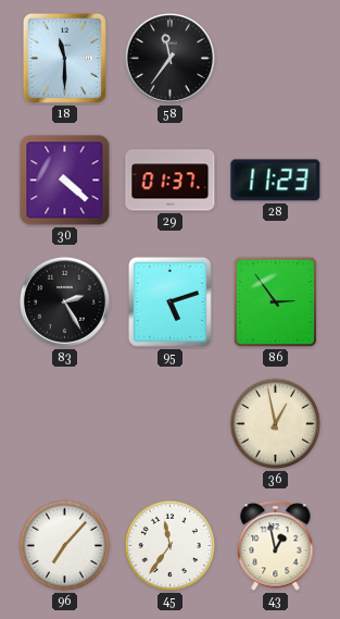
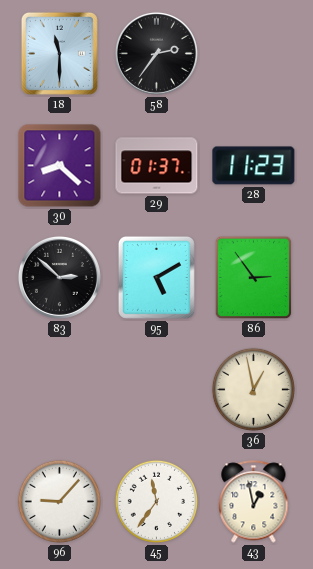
58: 11:36 -> 2:36 (156, 53)
30: 4:22 -> 8:22 (60, 166)
83: 2:25 -> 2:52 (59, 277)
95: 5:12 -> 5:10 (156, 277)
96: 7:07 -> 9:07 (59, 501)
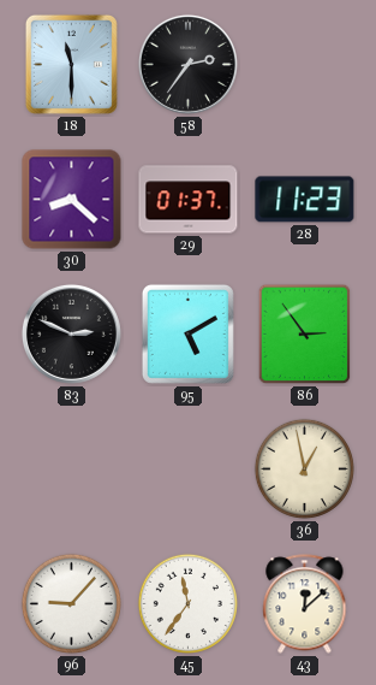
83: 2:52 -> 2:49 (71, 333)
43: 12:58 -> 12:08 (305, 604)
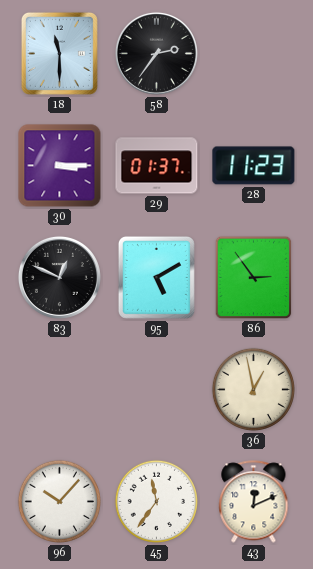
30: 8:22 -> 3:15 (60, 166)
83: 2:49 -> 12:49 (59, 277)
96: 9:07 -> 10:07 (59, 501)
43: 12:08 -> 12:11 (254, 502)
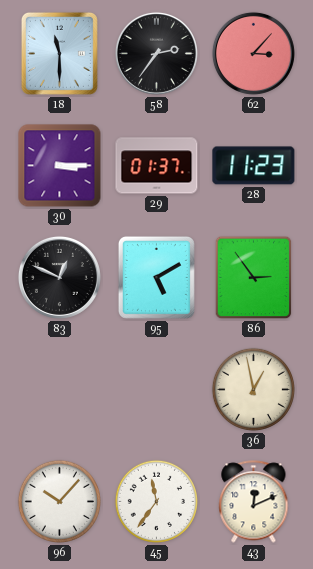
62: none -> 3:07 (253, 53)
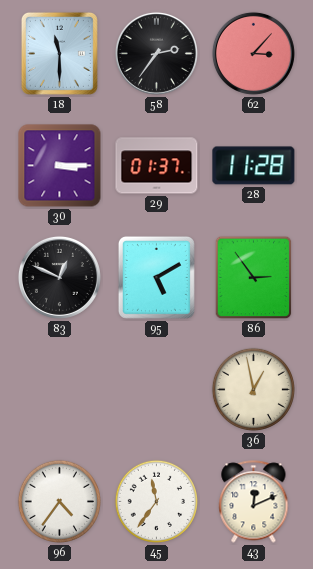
28: 11:23 -> 11:28 (254, 166)
96: 10:07 -> 4:36 (59, 501)
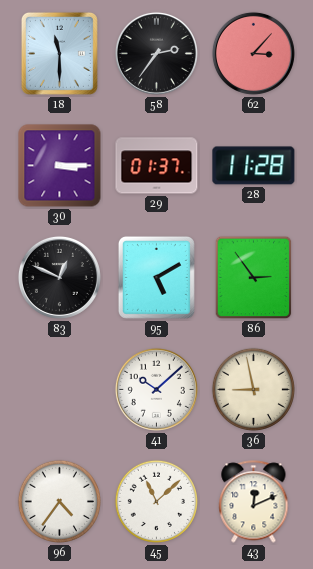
41: none -> 10:08 (156, 389)
36: 12:58 -> 8:58 (253, 389)
45: 11:36 -> 11:08 (156, 501)
